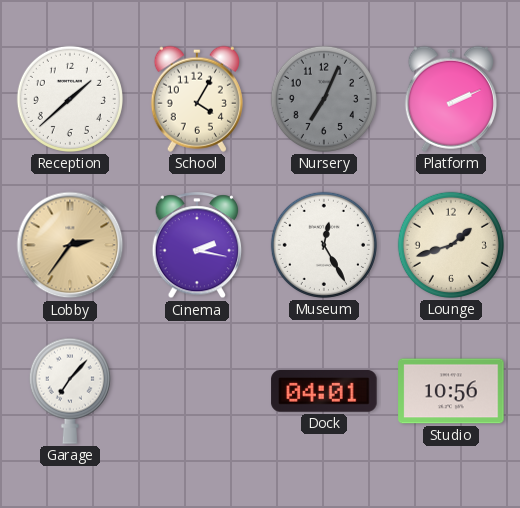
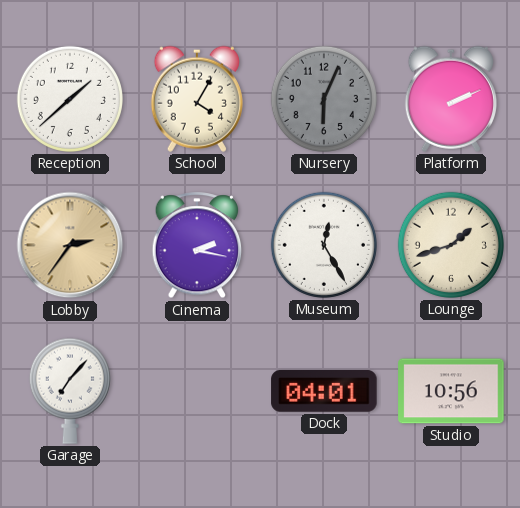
Nursery: 7:04 -> 6:04 (324, 99)
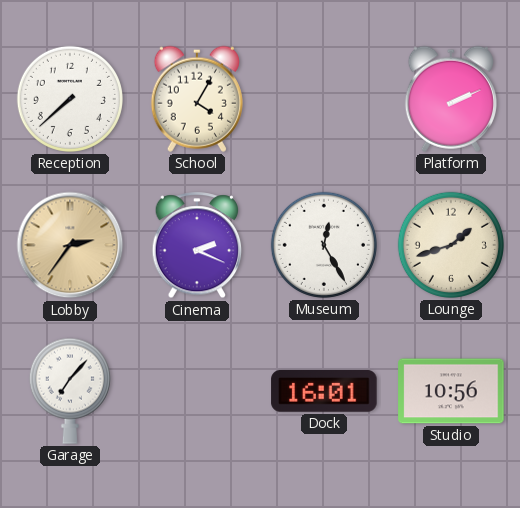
Reception: 1:38 -> 7:38 (70, 99)
Nursery: 6:04 -> none (324, 99)
Cinema: 2:17 -> 2:19 (197, 246)
Dock: 04:01 -> 16:01 (324, 392)
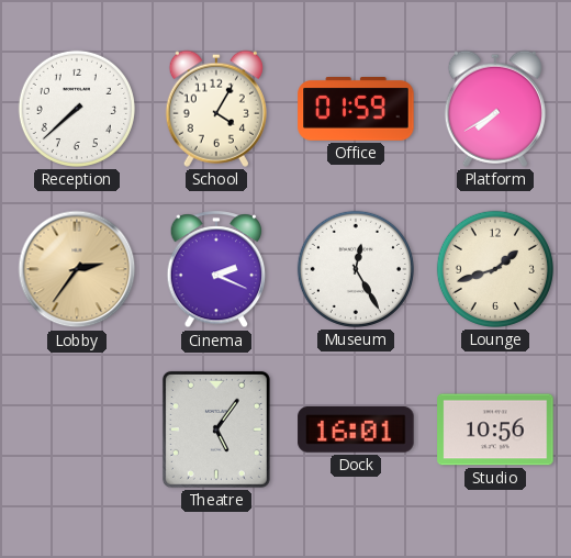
Office: none -> 01:59 (356, 110)
Platform: 2:11 -> 7:40 (495, 109)
Garage: 7:07 -> none (70, 391)
Theatre: none -> 5:06 (216, 429)
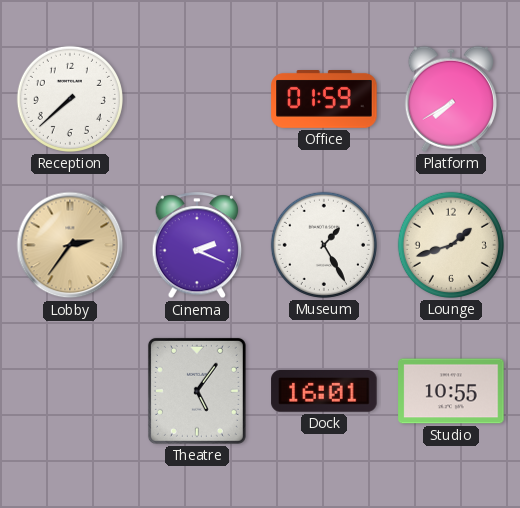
School: 4:05 -> none (216, 109)
Museum: 12:25 -> 1:25 (324, 245)
Studio: 10:56 -> 10:55 (451, 391)
